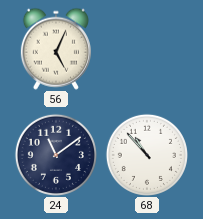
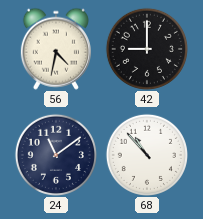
56: 5:04 -> 4:32 (56, 49)
42: none -> 9:00 (147, 49)
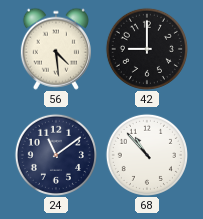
56: 4:32 -> 4:29 (56, 49)
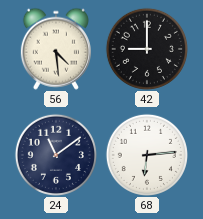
68: 10:53 -> 6:14 (147, 155)
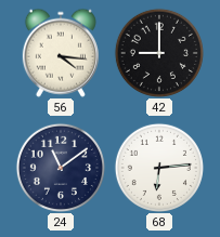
56: 4:29 -> 4:16 (61, 53)
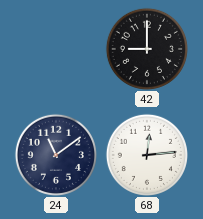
56: 4:16 -> none (61, 53)
68: 6:14 -> 12:14 (147, 155)
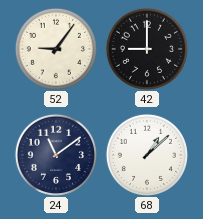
52: none -> 9:06 (56, 49)
68: 12:14 -> 1:08 (147, 155)
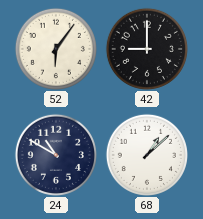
52: 9:06 -> 6:06 (56, 49)
24: 11:09 -> 10:50 (56, 155)
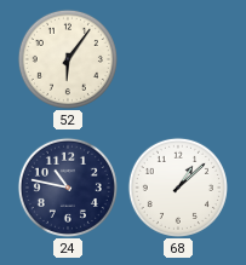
42: 9:00 -> none (147, 49)
24: 10:50 -> 10:47 (68, 188)
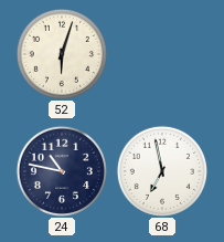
52: 6:06 -> 6:03 (62, 54)
68: 1:08 -> 6:58 (162, 171)
